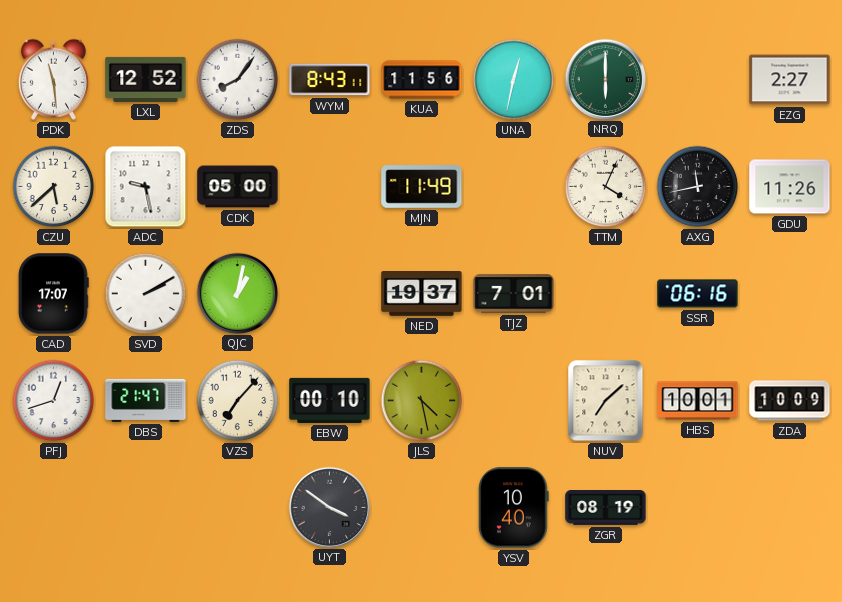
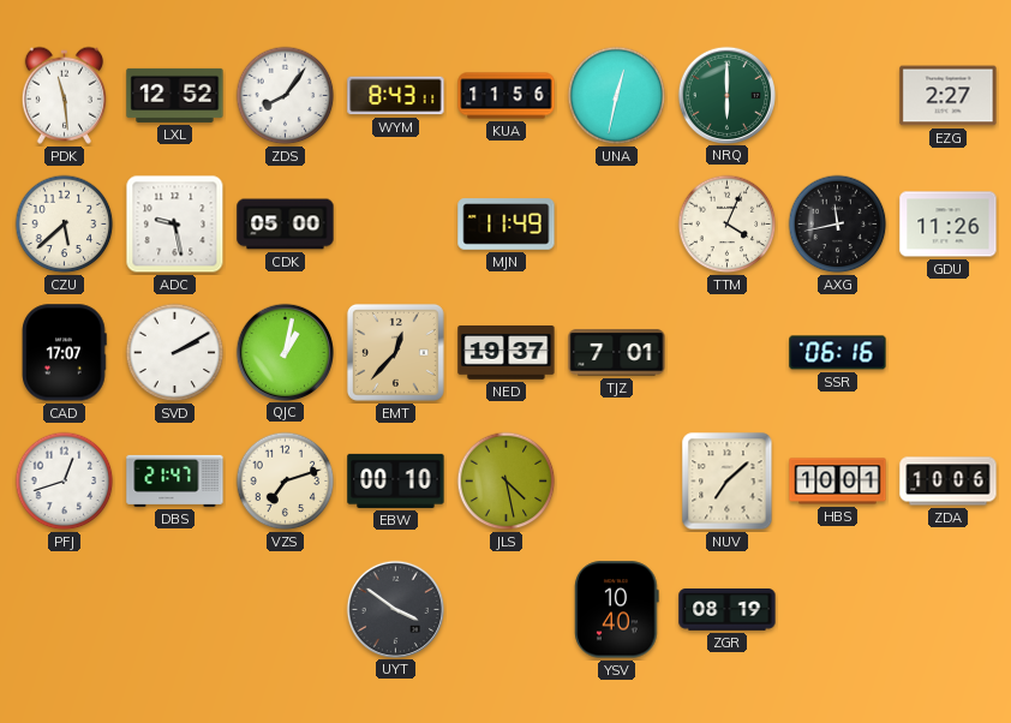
EMT: none -> 12:37 (395, 352)
VZS: 7:07 -> 7:12 (286, 482)
ZDA: 10:09 -> 10:06 (949, 482)
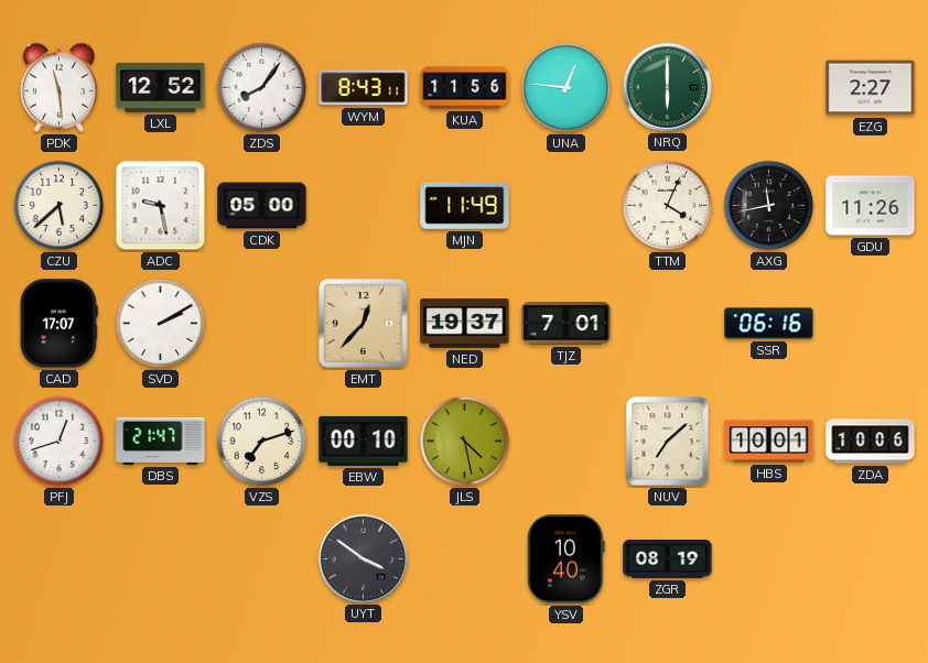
UNA: 12:32 -> 12:46 (566, 88)
QJC: 1:02 -> none (285, 352)
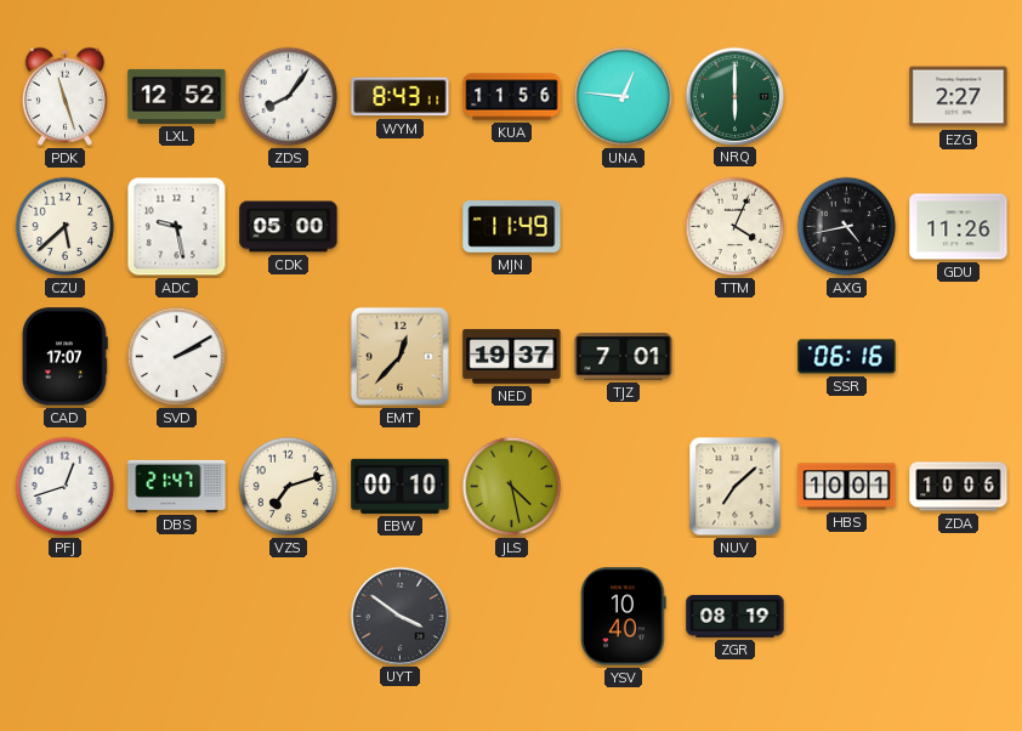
PDK: 11:29 -> 11:27 (64, 96)
AXG: 11:43 -> 4:43 (847, 227)
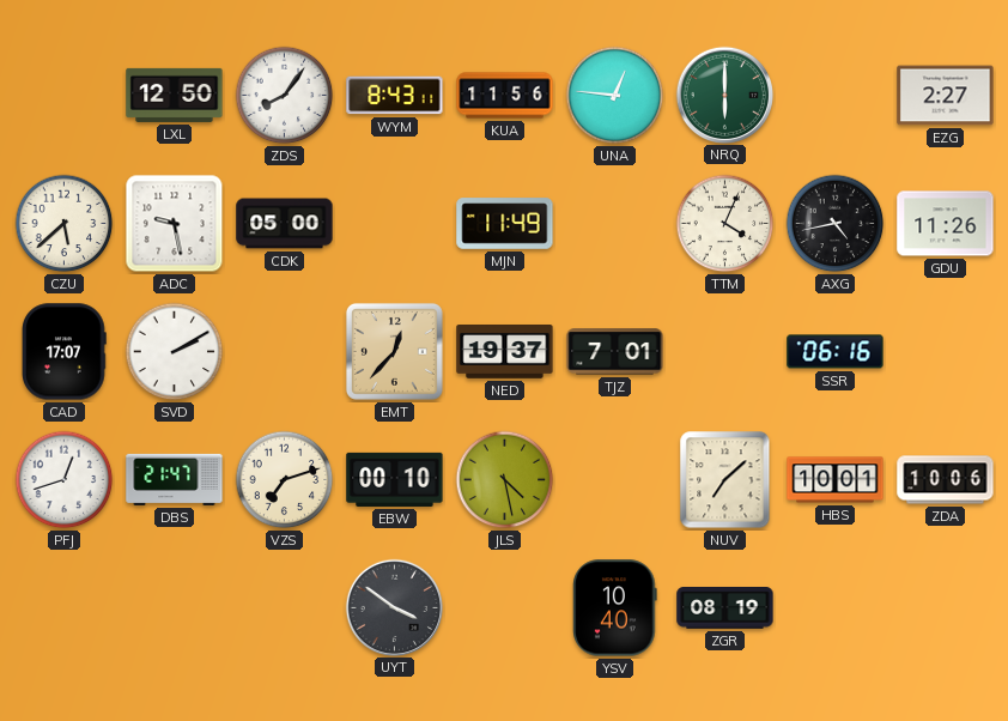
PDK: 11:27 -> none (64, 96)
LXL: 12:52 -> 12:50 (175, 95)
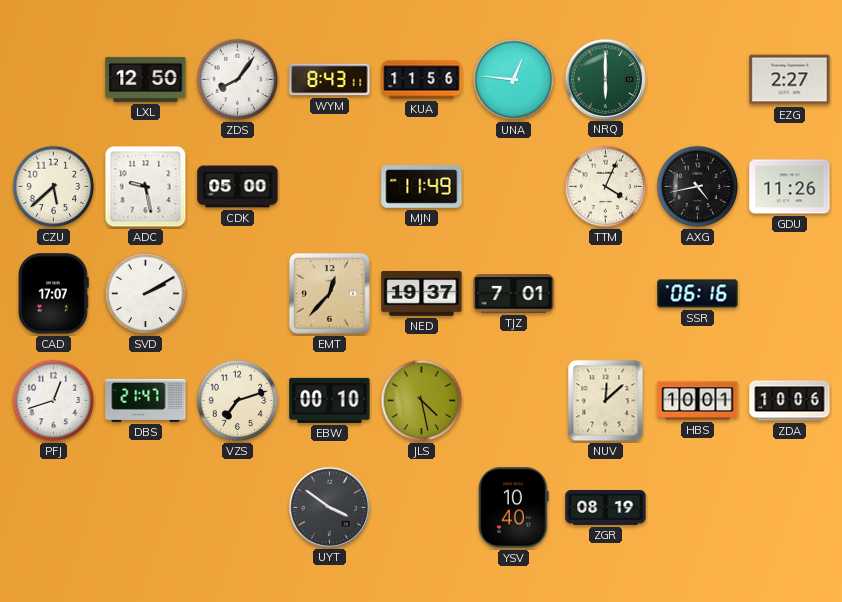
NUV: 7:08 -> 12:08 (606, 401)
